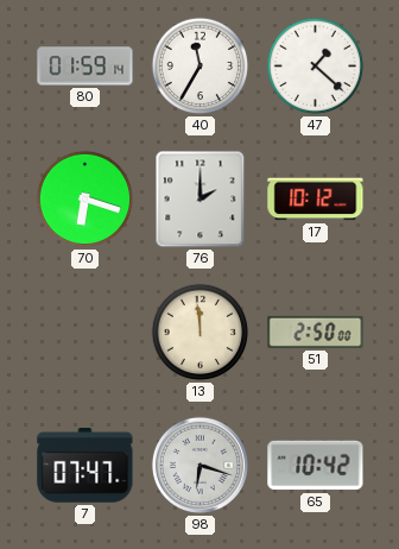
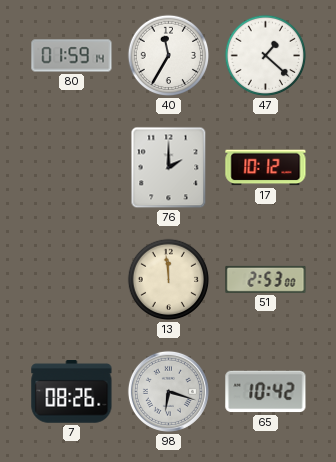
70: 6:18 -> none (85, 200)
51: 2:50 -> 2:53 (266, 279)
7: 07:47 -> 08:26 (72, 392)
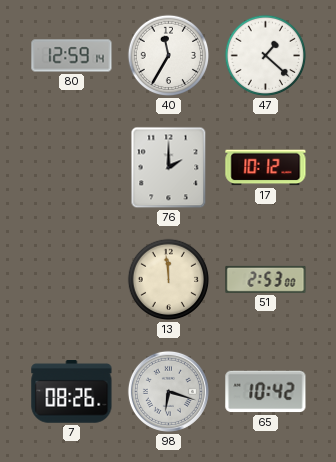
80: 01:59 -> 12:59 (72, 56)
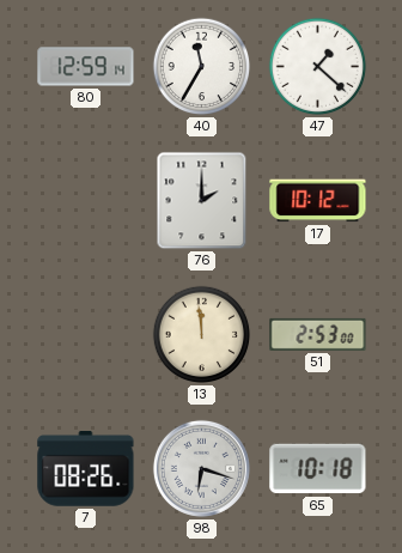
65: 10:42 -> 10:18 (318, 469)
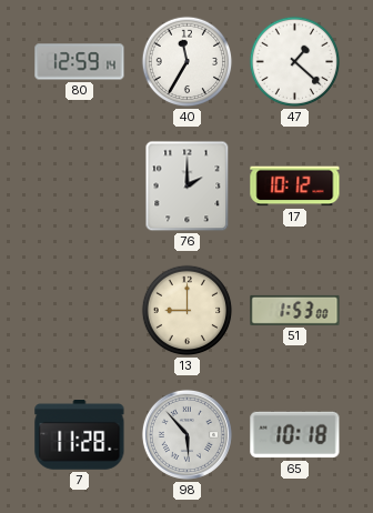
13: 11:59 -> 9:00 (188, 311)
51: 2:53 -> 1:53 (295, 310)
7: 08:26 -> 11:28 (80, 435)
98: 6:18 -> 5:53 (186, 434)
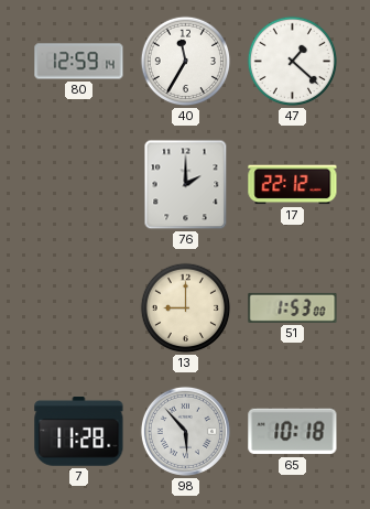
17: 10:12 -> 22:12 (293, 185)
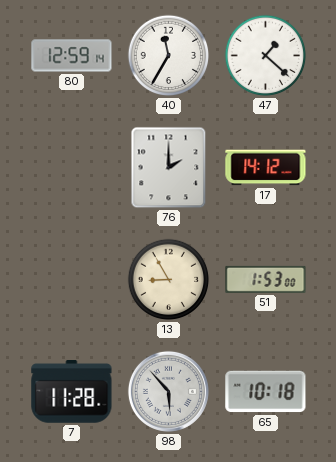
17: 22:12 -> 14:12 (266, 168)
13: 9:00 -> 8:55 (169, 280)
